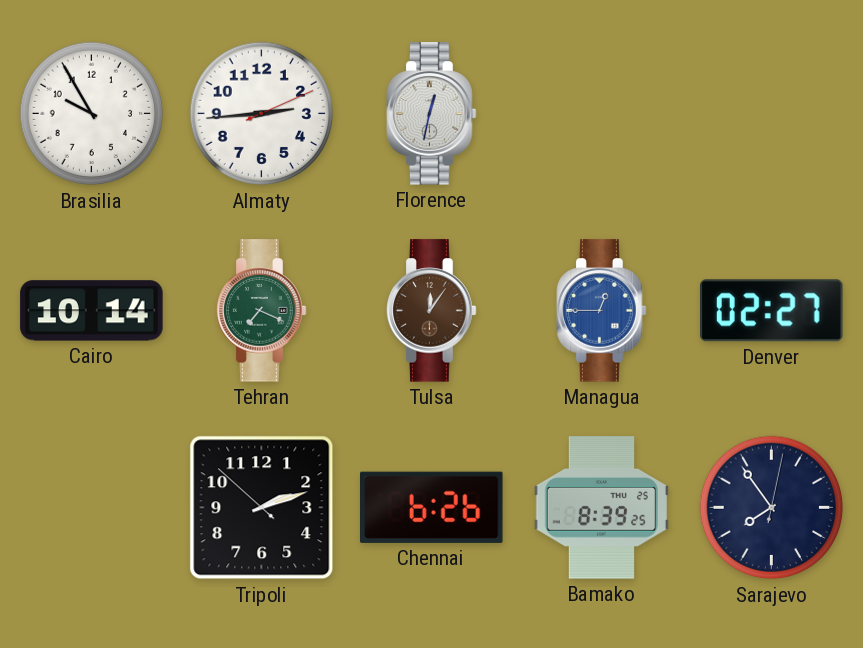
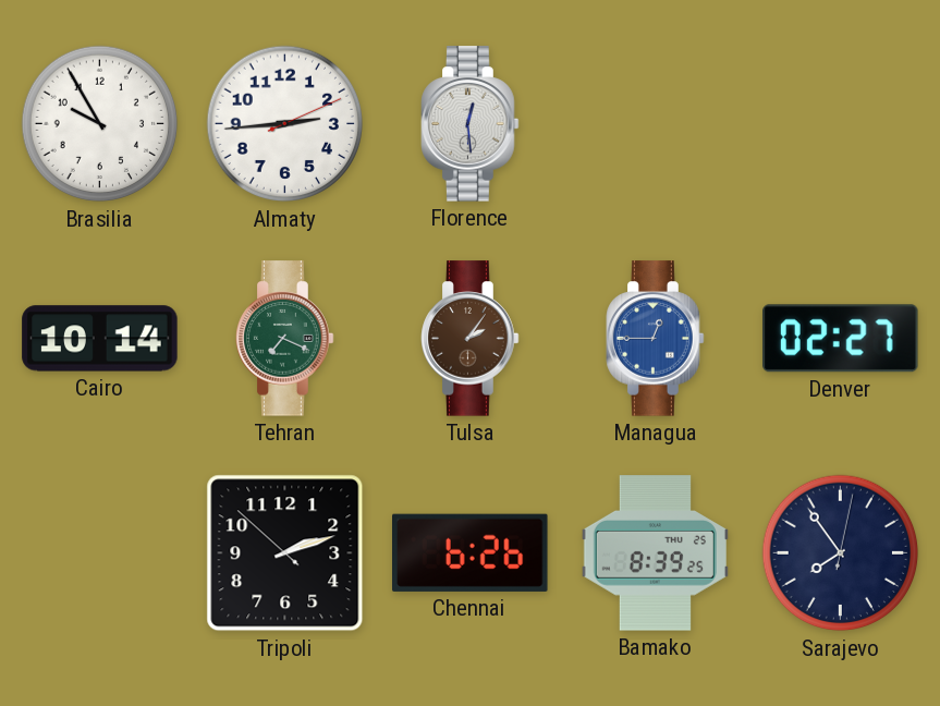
Florence: 12:32 -> 12:29 (471, 124)
Tulsa: 12:06 -> 2:06 (471, 339)
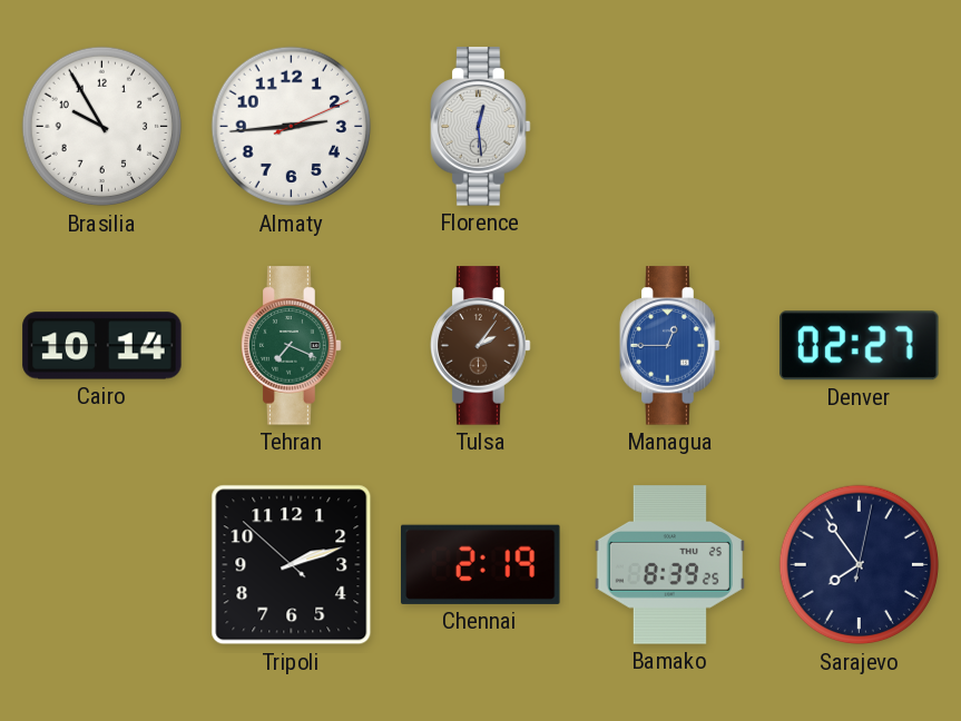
Chennai: 6:26 -> 2:19 (481, 564)
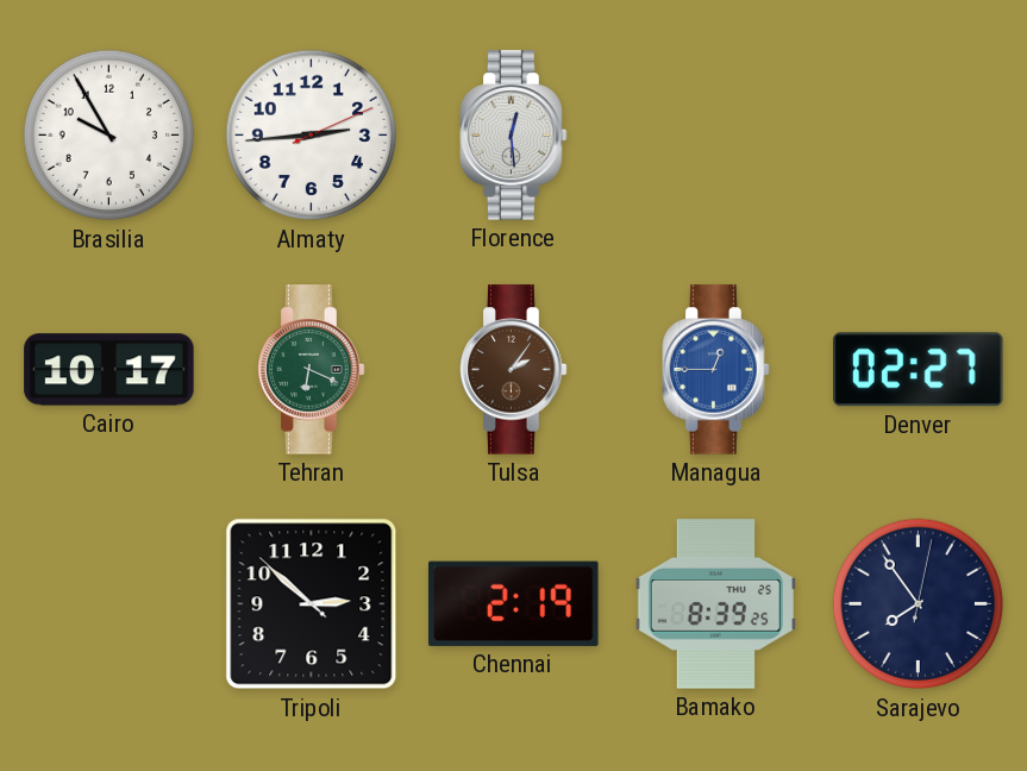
Cairo: 10:14 -> 10:17 (109, 370)
Tehran: 7:19 -> 6:19 (312, 370)
Tripoli: 2:11 -> 2:51 (312, 604)
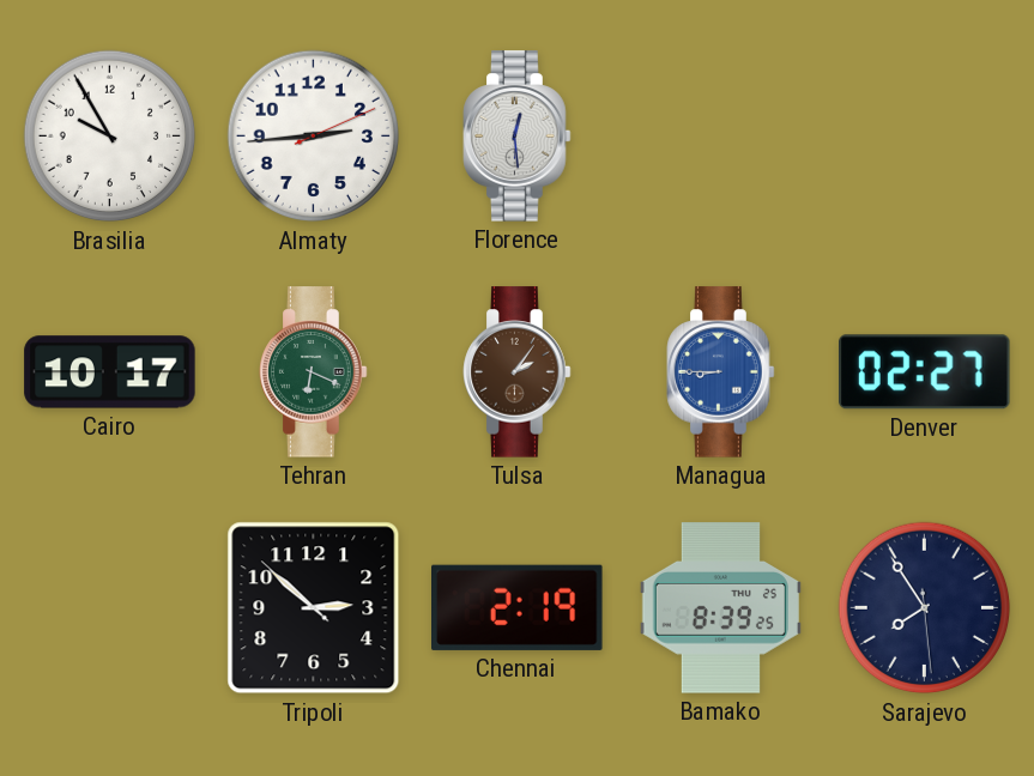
Managua: 12:45 -> 8:45 (721, 372)
Sarajevo: 7:54:02 -> 7:54:29 (925, 608)
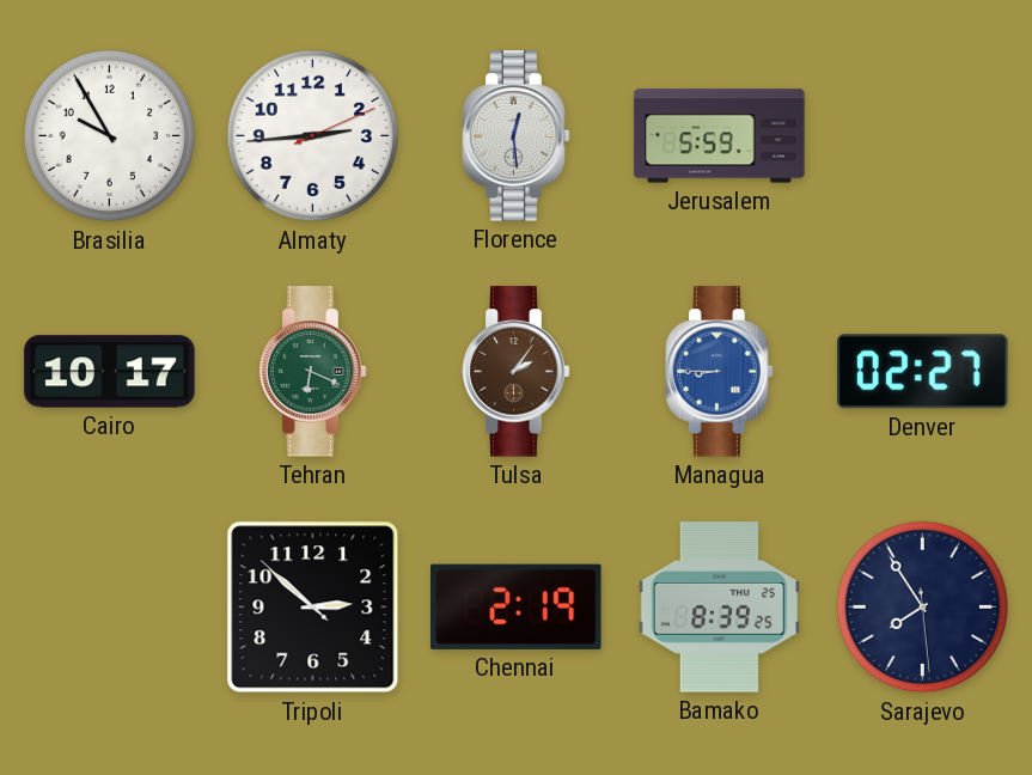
Jerusalem: none -> 5:59 (720, 136)
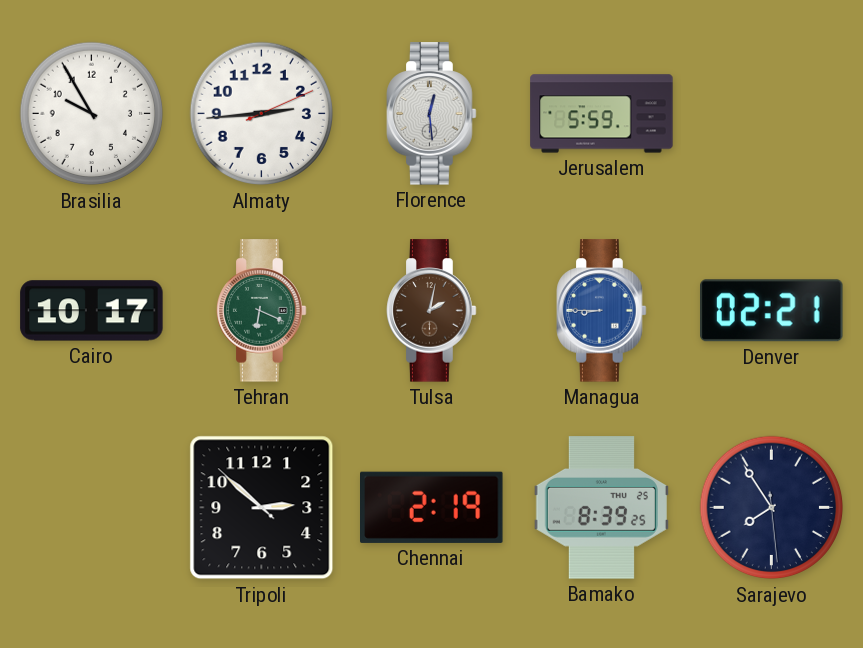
Tulsa: 2:06 -> 2:02 (432, 311)
Denver: 02:27 -> 02:21 (772, 311)
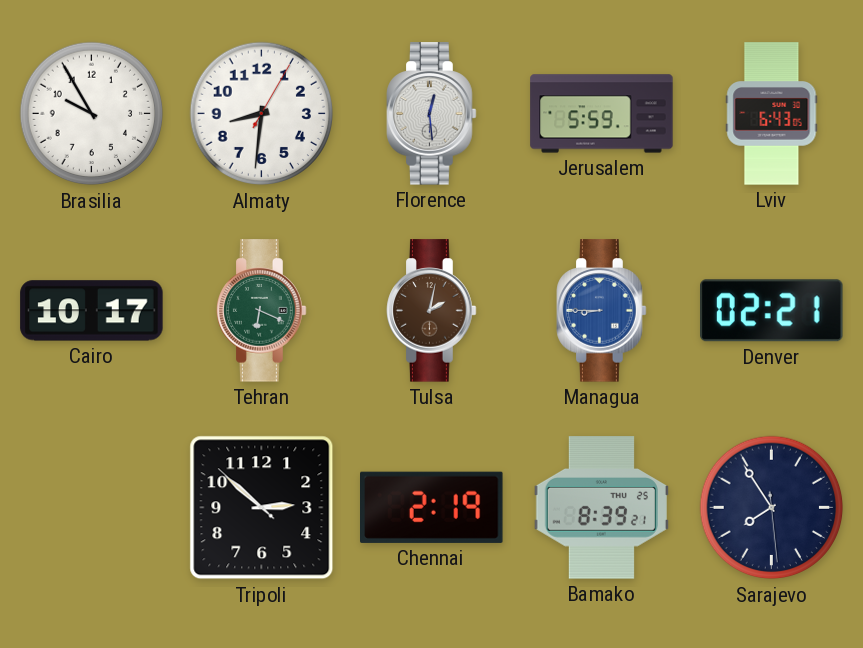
Almaty: 2:44 -> 8:31 (262, 114)
Lviv: none -> 6:43 (772, 114)
Bamako: 8:39:25 -> 8:39:21 (601, 508)
